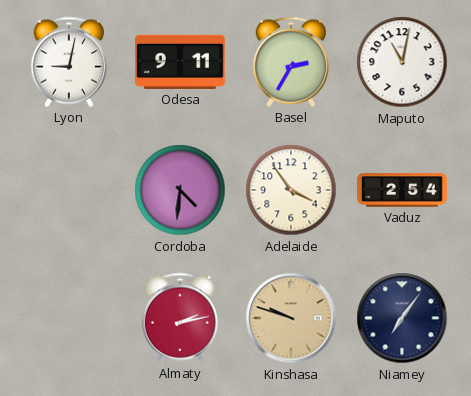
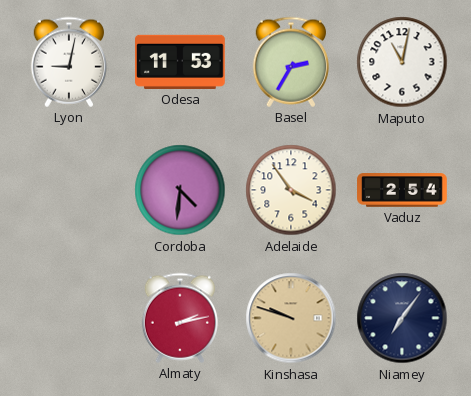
Odesa: 9:11 -> 11:53 (181, 62)
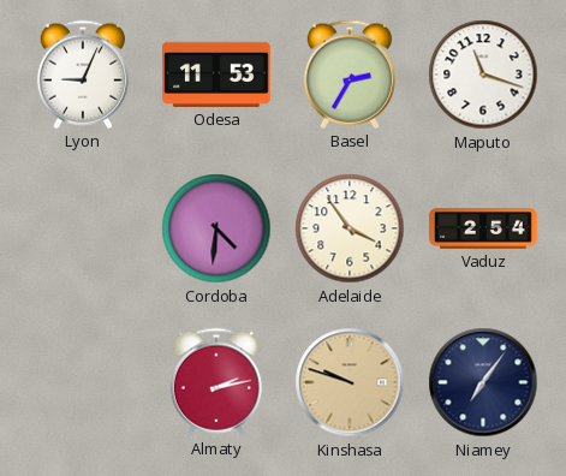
Lyon: 9:02 -> 9:04 (82, 75)
Maputo: 11:02 -> 11:18 (483, 75)
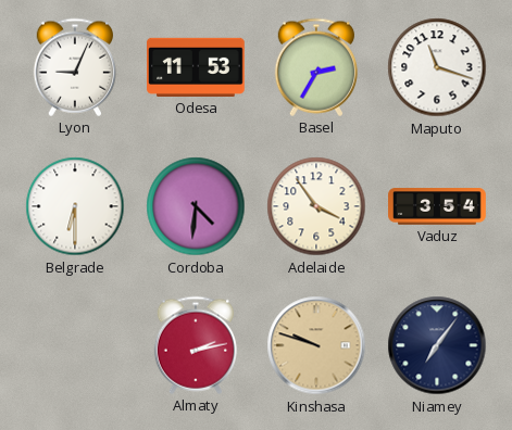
Belgrade: none -> 6:30 (75, 206)
Vaduz: 2:54 -> 3:54 (437, 206)
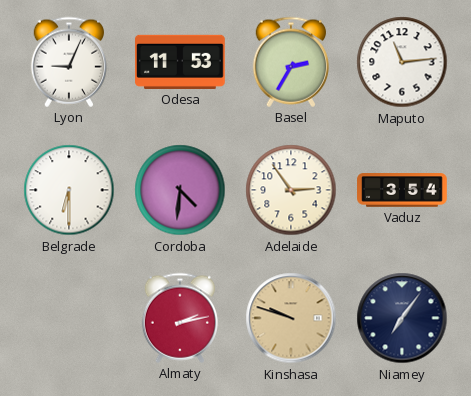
Maputo: 11:18 -> 11:14 (402, 62)
Adelaide: 3:54 -> 2:54 (291, 190)
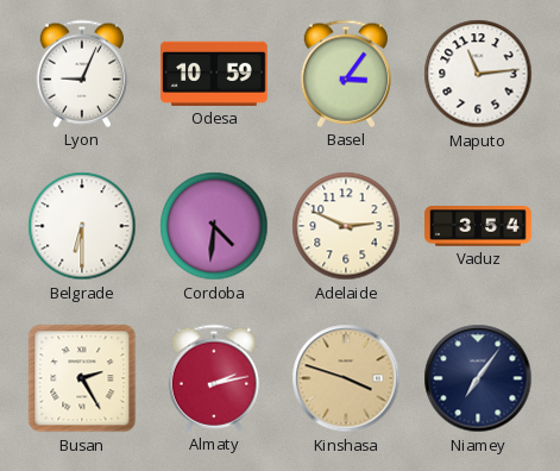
Odesa: 11:53 -> 10:59 (215, 74)
Basel: 2:35 -> 3:06 (345, 74)
Adelaide: 2:54 -> 2:49 (346, 226)
Busan: none -> 2:25 (82, 378)
Kinshasa: 9:48 -> 3:48 (346, 378)
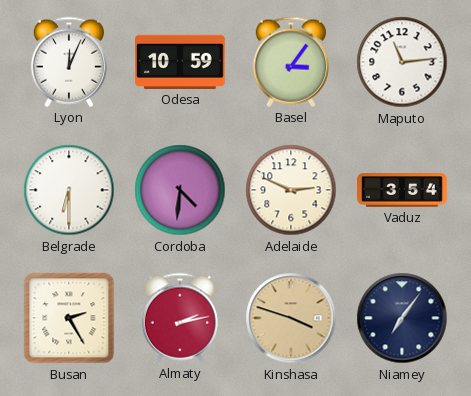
Lyon: 9:04 -> 12:04 (68, 62)
